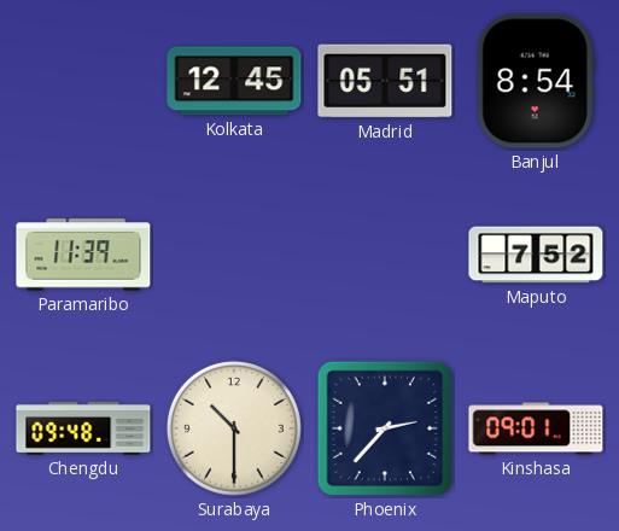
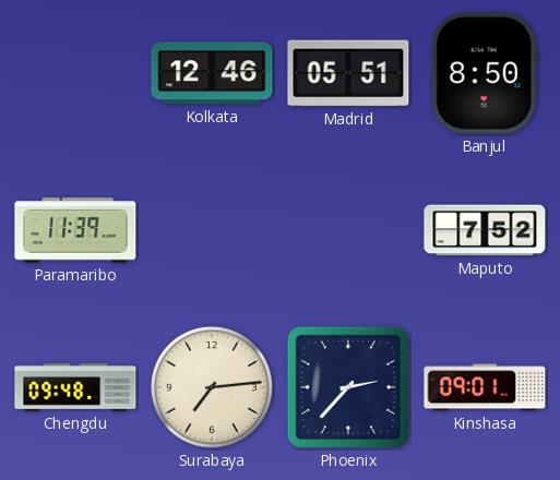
Kolkata: 12:45 -> 12:46 (212, 73)
Banjul: 8:54 -> 8:50 (485, 73)
Surabaya: 10:30 -> 7:14 (212, 387)
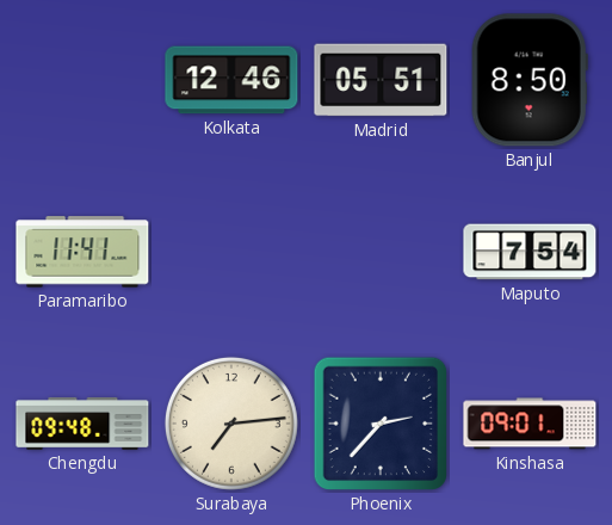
Paramaribo: 11:39 -> 11:41 (82, 252)
Maputo: 7:52 -> 7:54 (530, 252)
